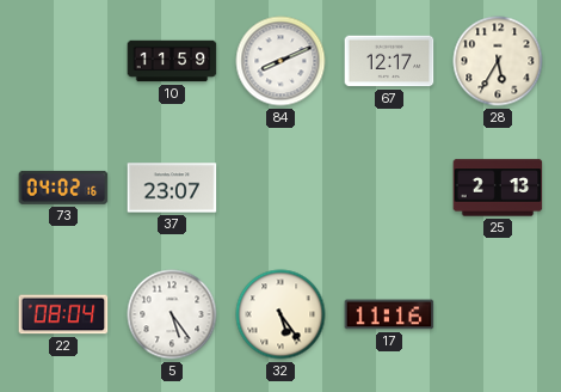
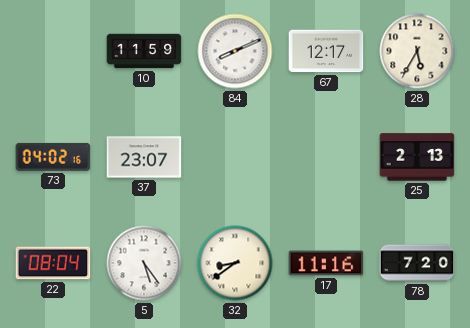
32: 5:24 -> 8:39 (235, 263)
78: none -> 7:20 (417, 263)
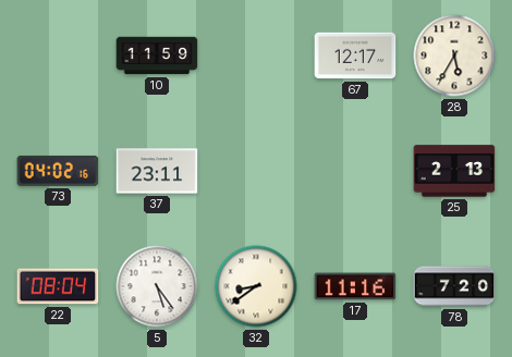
84: 8:11 -> none (235, 51)
37: 23:07 -> 23:11 (157, 171)
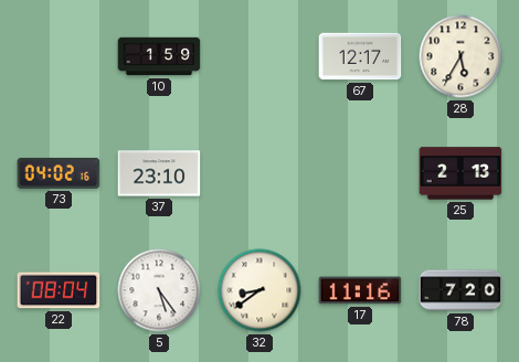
10: 11:59 -> 1:59 (159, 56)
37: 23:11 -> 23:10 (159, 173)
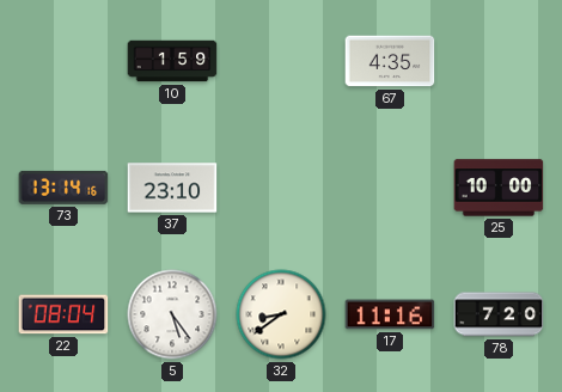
67: 12:17 -> 4:35 (390, 61)
28: 5:35 -> none (460, 56)
73: 04:02 -> 13:14 (63, 188)
25: 2:13 -> 10:00 (499, 188)
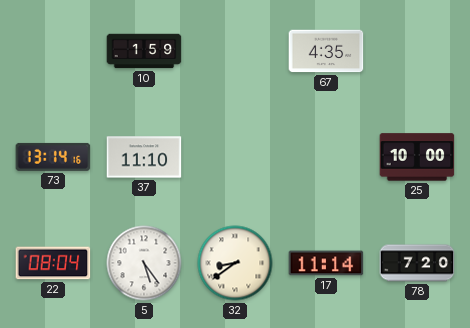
37: 23:10 -> 11:10 (144, 157)
17: 11:16 -> 11:14 (326, 263)
